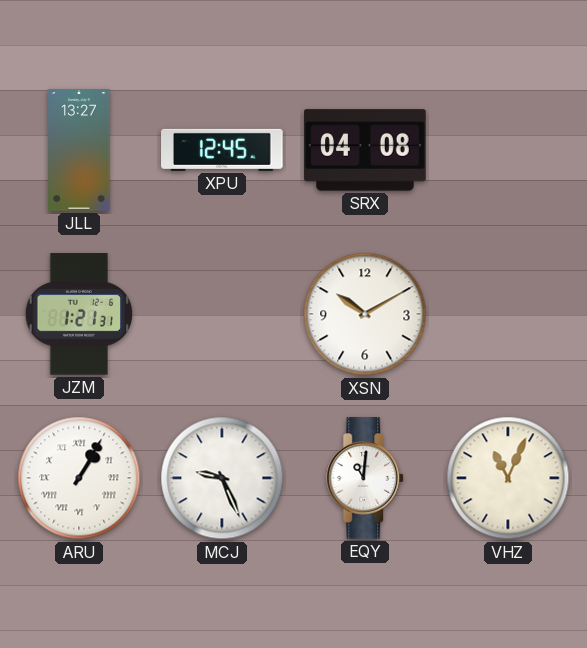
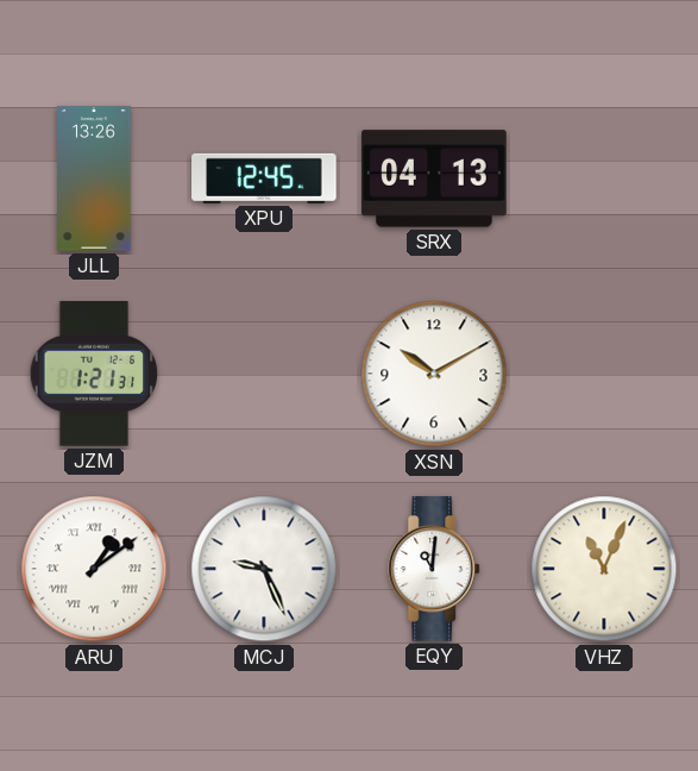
JLL: 13:27 -> 13:26 (94, 178)
SRX: 04:08 -> 04:13 (434, 178)
ARU: 1:05 -> 1:09 (94, 569)
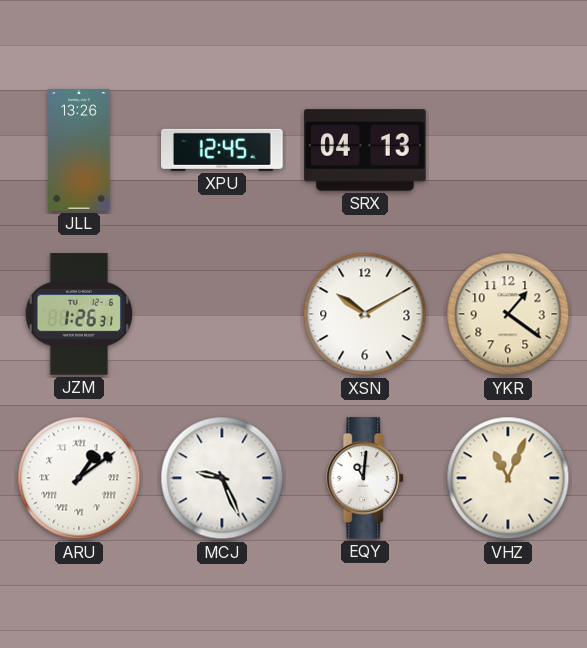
JZM: 1:21 -> 1:26 (79, 314)
YKR: none -> 1:21 (508, 314)
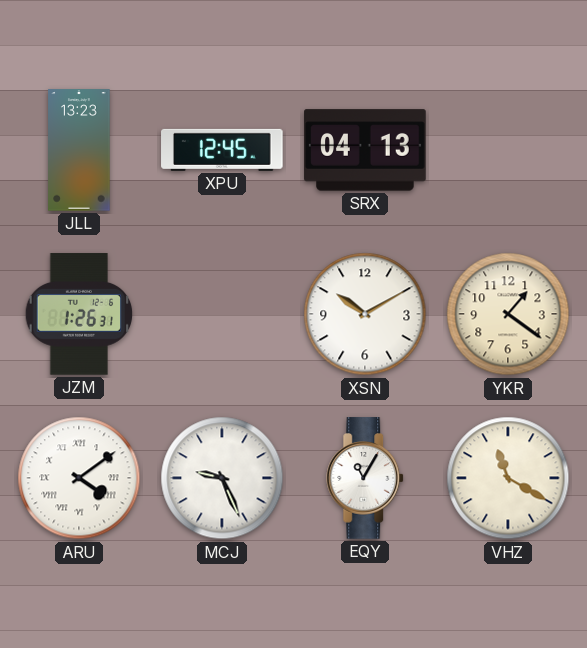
JLL: 13:26 -> 13:23 (79, 150)
ARU: 1:09 -> 4:09 (79, 478)
EQY: 11:01 -> 11:05 (366, 478)
VHZ: 11:04 -> 11:20 (508, 478)
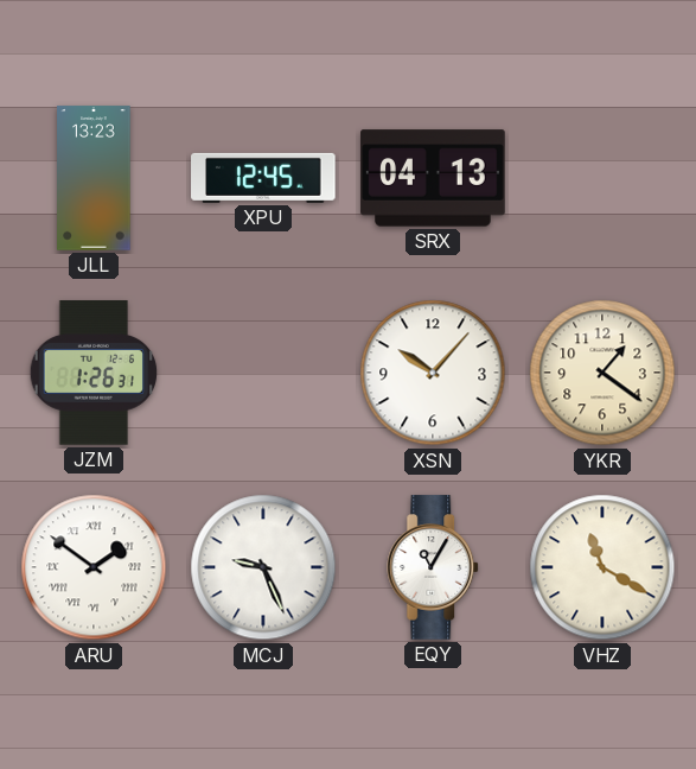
XSN: 10:10 -> 10:07 (433, 373)
ARU: 4:09 -> 1:51 (94, 567)
